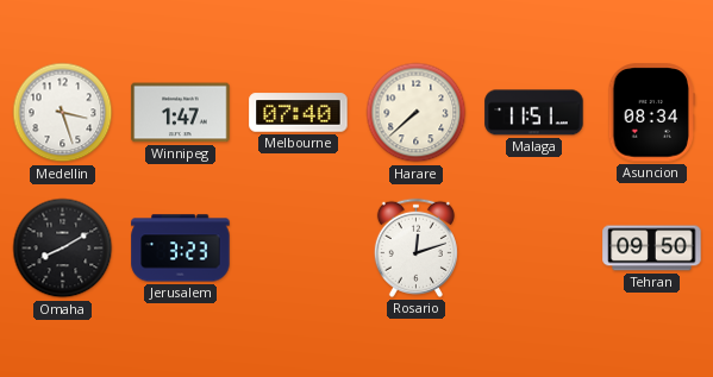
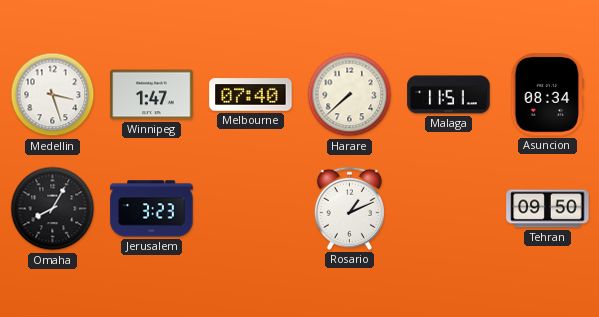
Omaha: 8:10 -> 8:05 (53, 209)
Rosario: 12:12 -> 1:11 (349, 208)
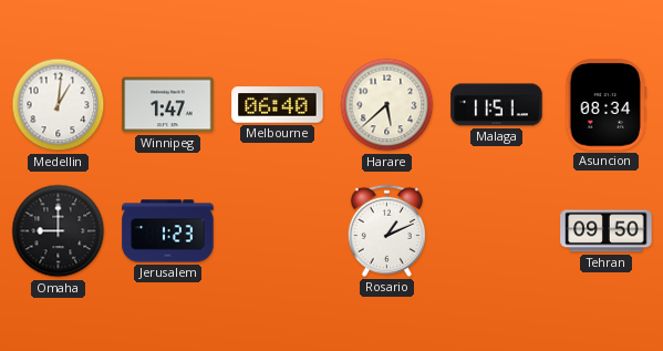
Medellin: 3:27 -> 1:01 (59, 105)
Melbourne: 07:40 -> 06:40 (278, 105)
Harare: 7:38 -> 5:38 (387, 105)
Omaha: 8:05 -> 9:00 (59, 231)
Jerusalem: 3:23 -> 1:23 (168, 231)
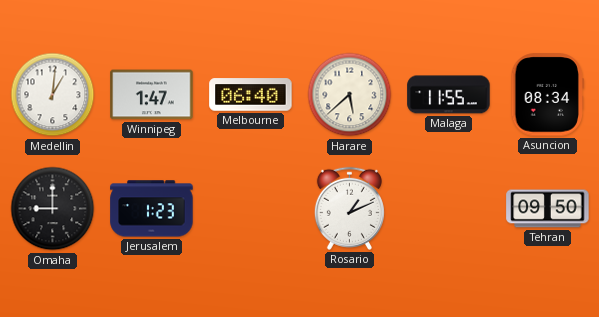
Malaga: 11:51 -> 11:55 (449, 95)
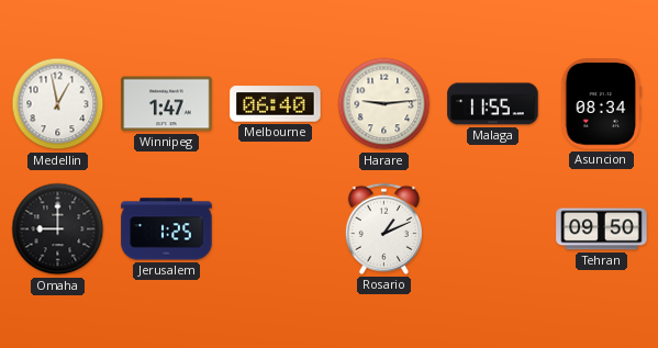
Medellin: 1:01 -> 12:58 (58, 104)
Harare: 5:38 -> 9:14 (384, 104)
Jerusalem: 1:23 -> 1:25 (167, 229)
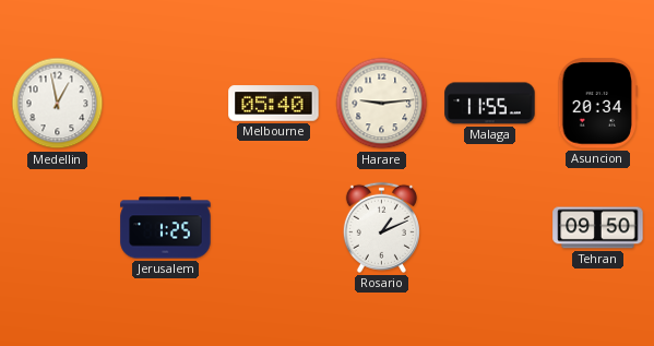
Winnipeg: 1:47 -> none (167, 104)
Melbourne: 06:40 -> 05:40 (274, 104)
Asuncion: 08:34 -> 20:34 (597, 104)
Omaha: 9:00 -> none (58, 229)
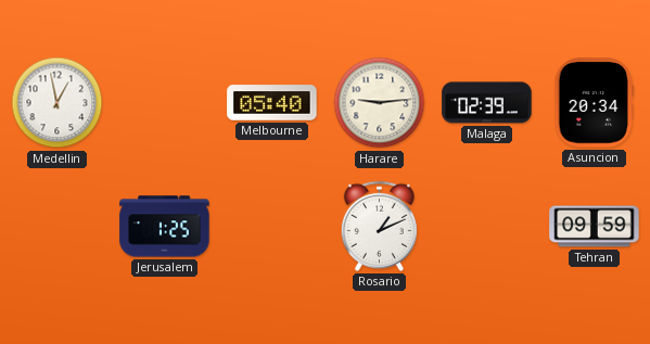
Malaga: 11:55 -> 02:39 (487, 103)
Tehran: 09:50 -> 09:59 (595, 227)
